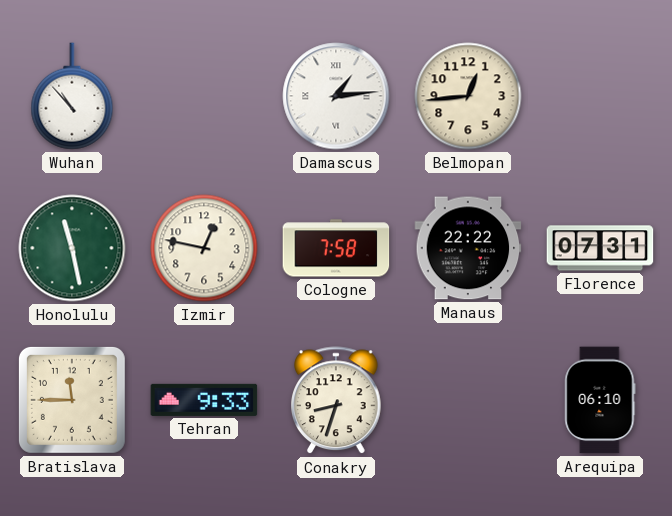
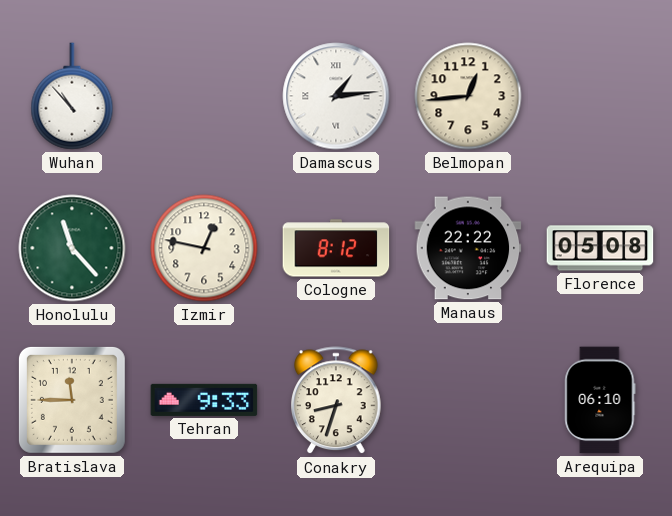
Honolulu: 11:28 -> 11:23 (72, 248)
Cologne: 7:58 -> 8:12 (336, 248)
Florence: 07:31 -> 05:08 (600, 248)
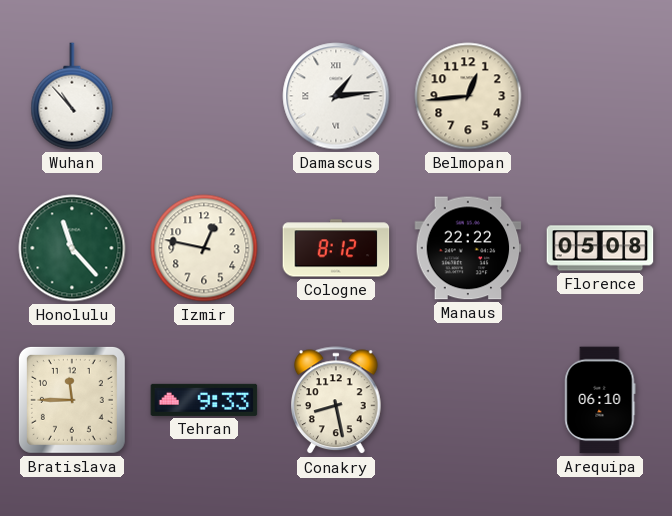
Conakry: 8:33 -> 8:28 (337, 401)
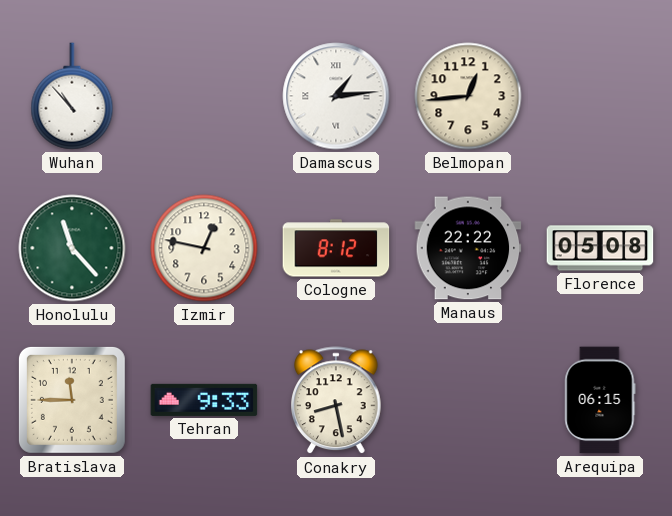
Arequipa: 06:10 -> 06:15 (600, 400)
